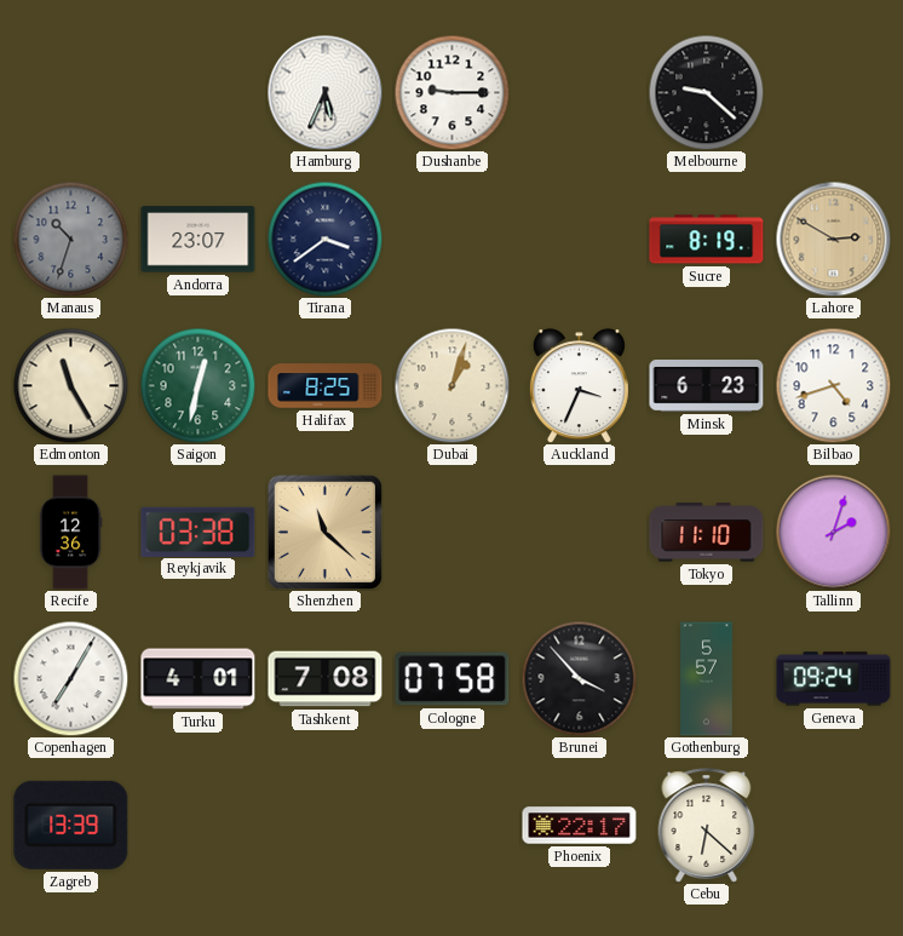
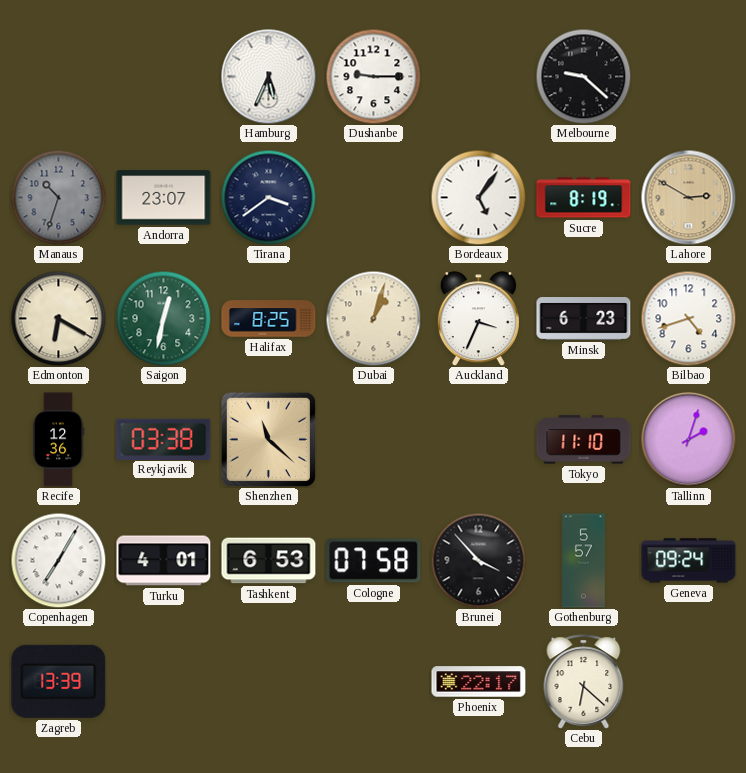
Bordeaux: none -> 5:06 (478, 197)
Edmonton: 11:25 -> 6:20 (58, 318)
Tashkent: 7:08 -> 6:53 (269, 561)
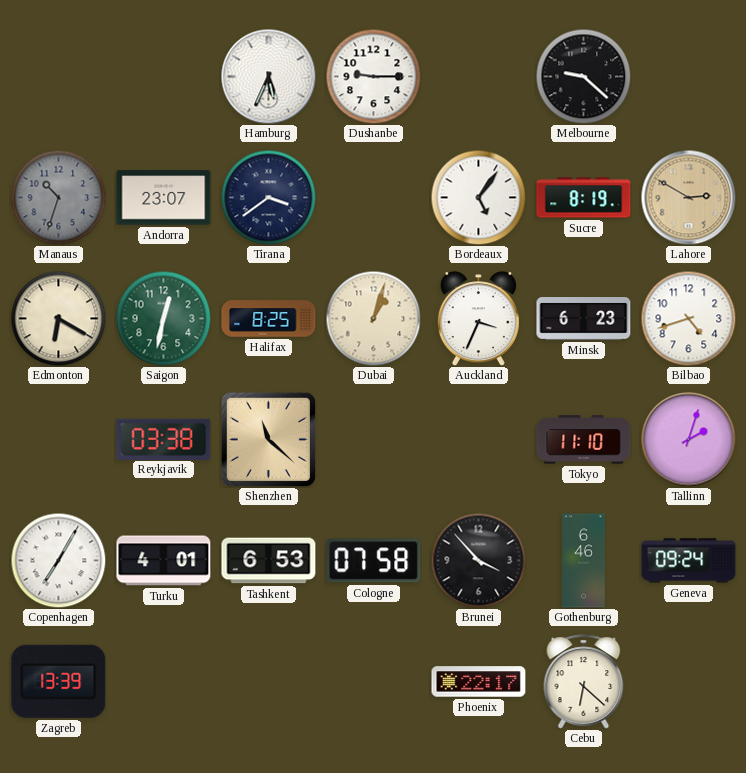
Recife: 12:36 -> none (58, 440)
Gothenburg: 5:57 -> 6:46 (584, 561)
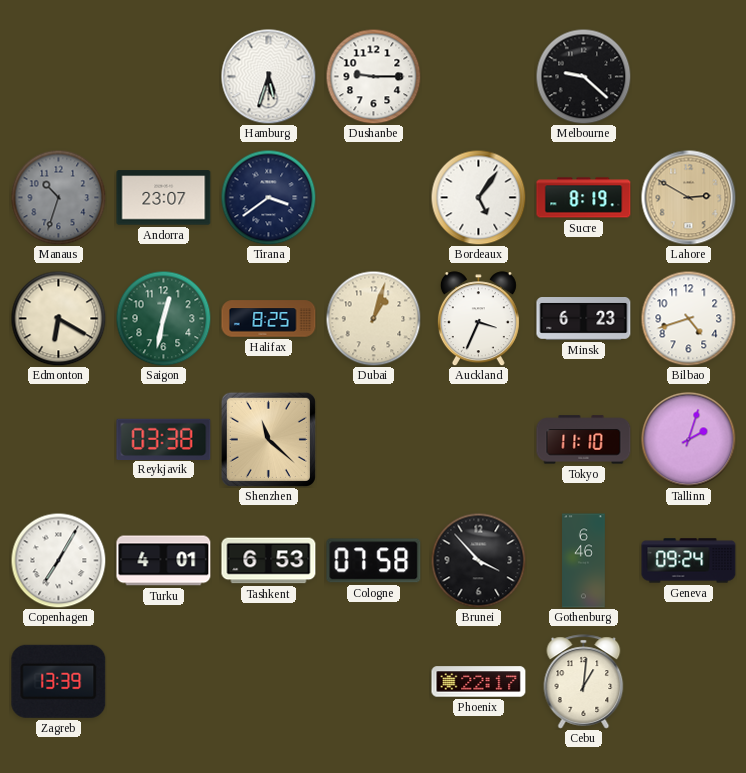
Hamburg: 5:34 -> 5:33 (268, 76)
Cebu: 6:22 -> 1:01 (584, 682)
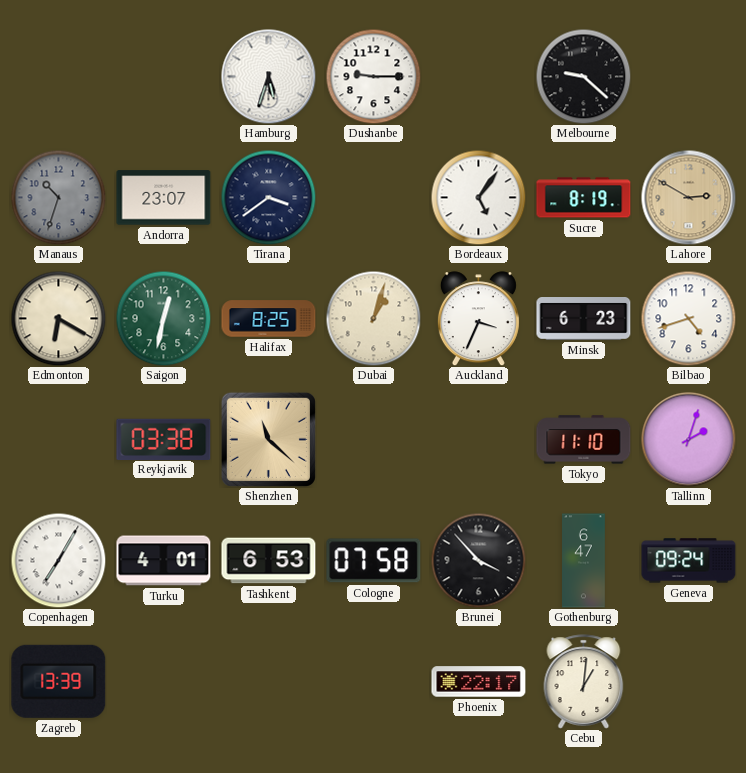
Gothenburg: 6:46 -> 6:47 (584, 561)
